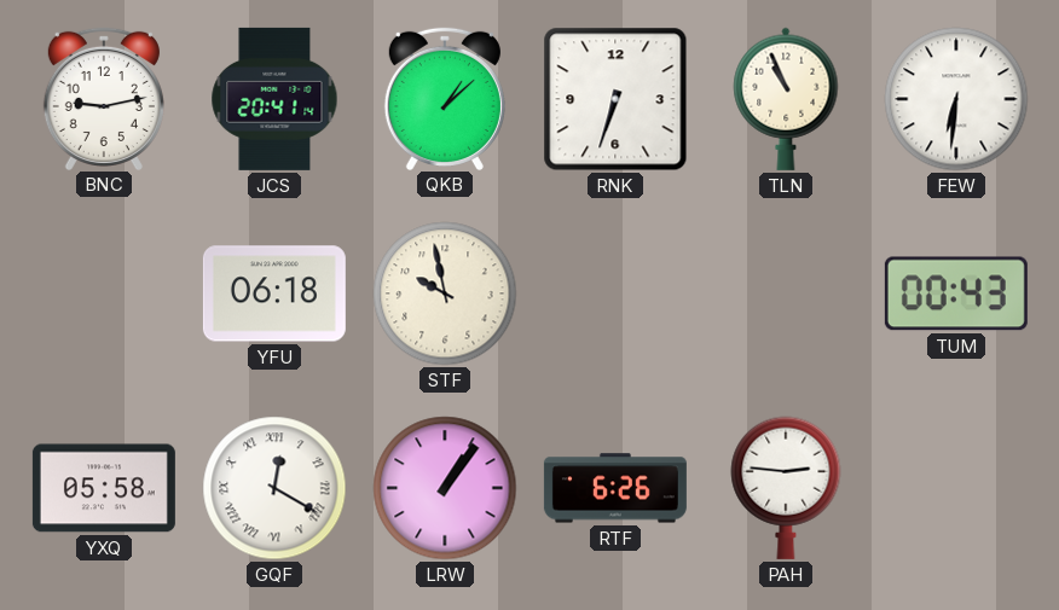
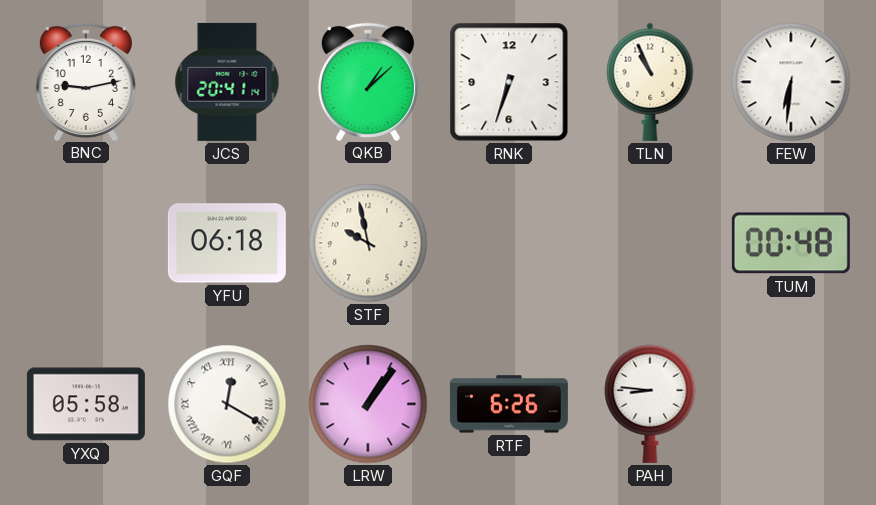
TUM: 00:43 -> 00:48 (791, 243)
PAH: 2:46 -> 8:46 (650, 404)
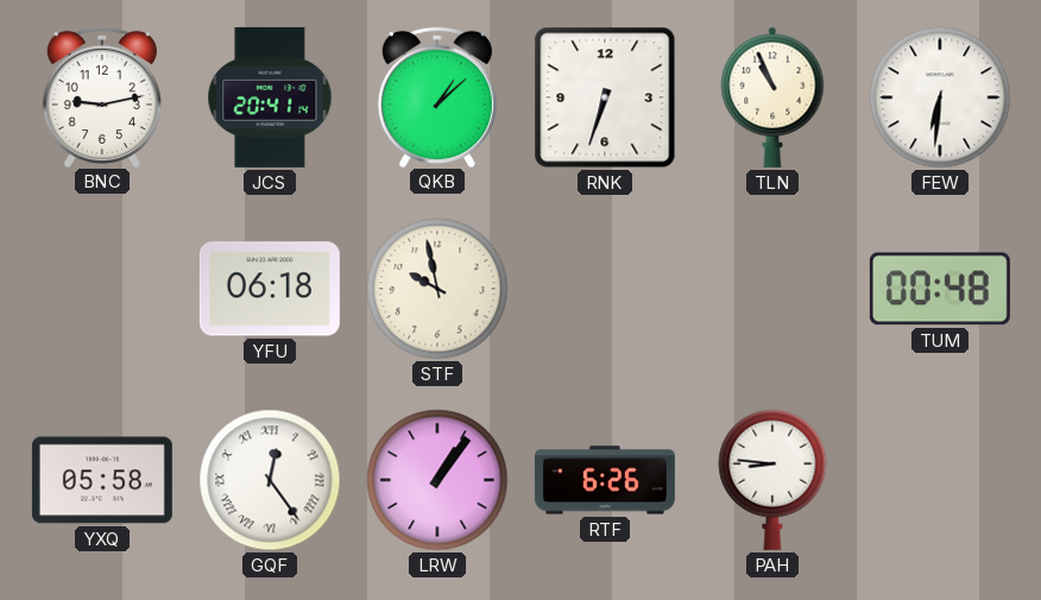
GQF: 12:20 -> 12:24 (270, 480)
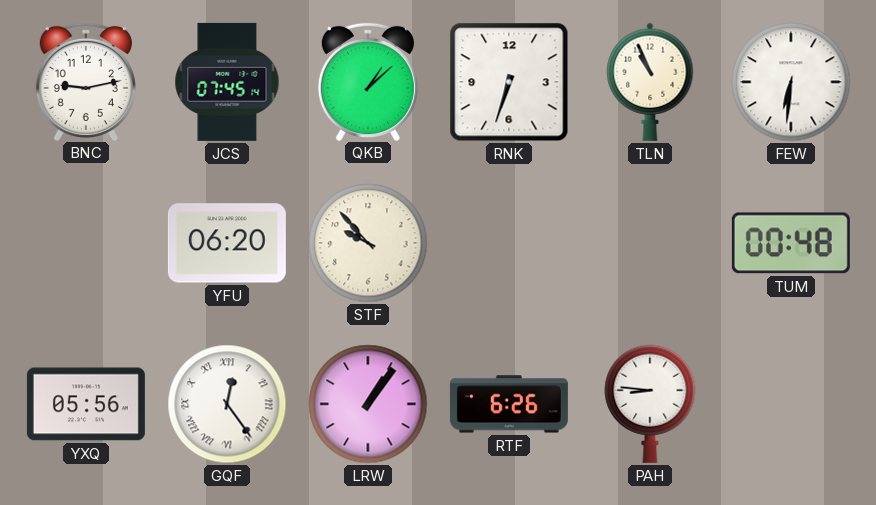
JCS: 20:41 -> 07:45 (227, 82)
YFU: 06:18 -> 06:20 (227, 243)
STF: 9:58 -> 9:53 (368, 243)
YXQ: 05:58 -> 05:56 (86, 404)
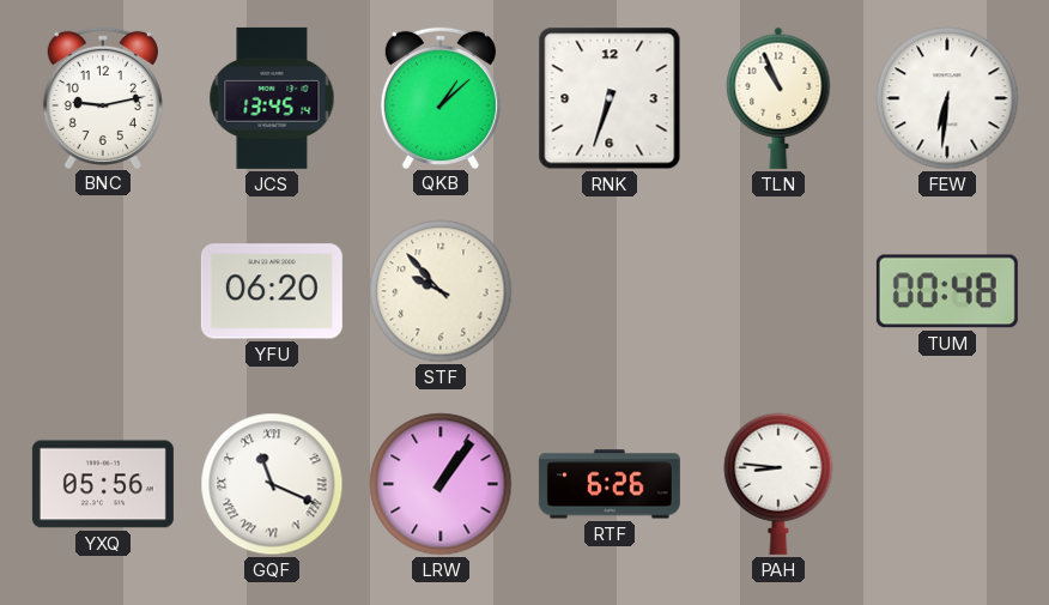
JCS: 07:45 -> 13:45 (272, 98)
GQF: 12:24 -> 11:19 (272, 484)
